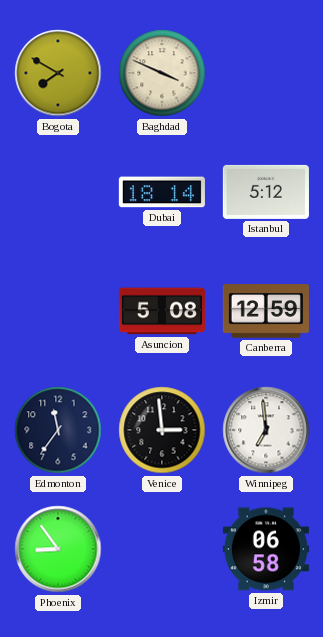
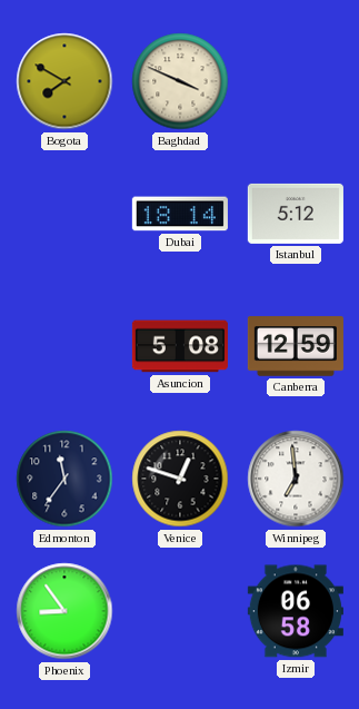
Venice: 2:59 -> 12:48 (180, 479)
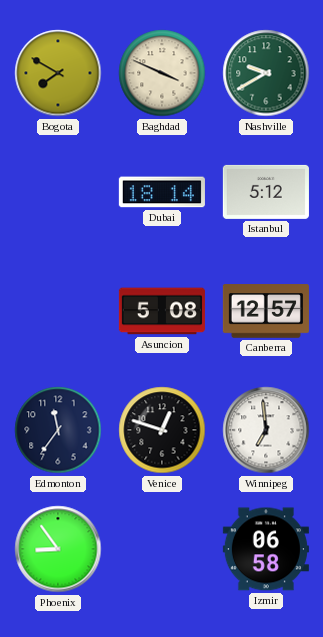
Nashville: none -> 9:40 (266, 73)
Canberra: 12:59 -> 12:57 (266, 311)
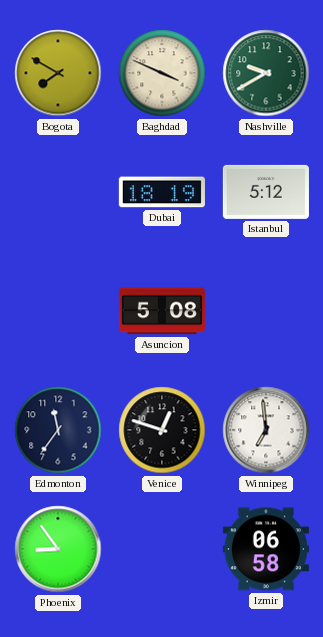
Dubai: 18:14 -> 18:19 (162, 192)
Canberra: 12:57 -> none (266, 311)
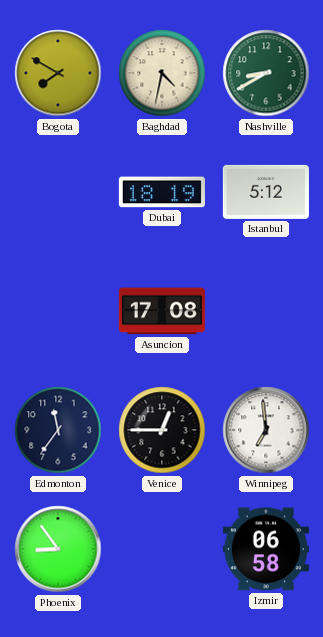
Baghdad: 3:49 -> 4:32 (162, 73)
Nashville: 9:40 -> 8:40 (266, 73)
Asuncion: 5:08 -> 17:08 (162, 311)
Venice: 12:48 -> 12:45 (162, 430)
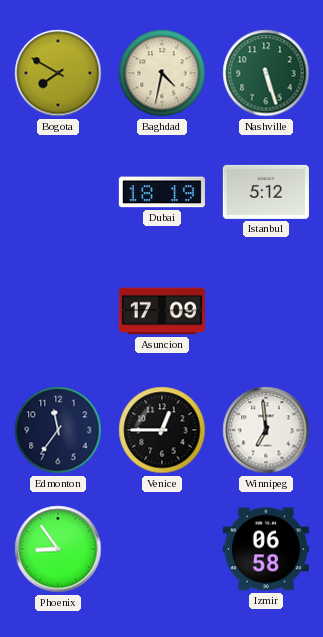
Nashville: 8:40 -> 5:27 (266, 73)
Asuncion: 17:08 -> 17:09 (162, 311)
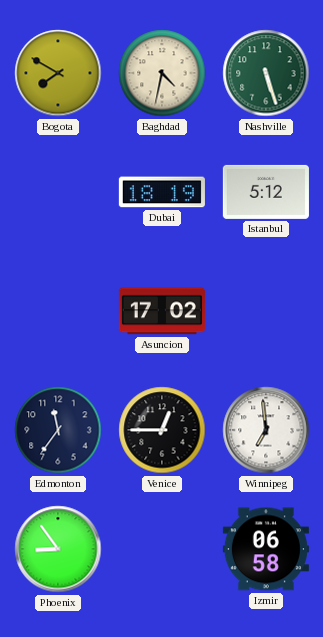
Asuncion: 17:09 -> 17:02 (162, 311)
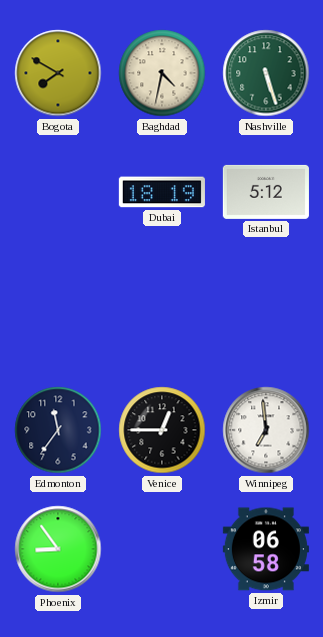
Asuncion: 17:02 -> none (162, 311)
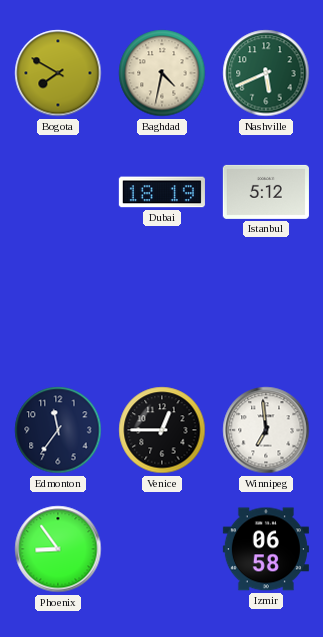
Nashville: 5:27 -> 5:41 (266, 73)
